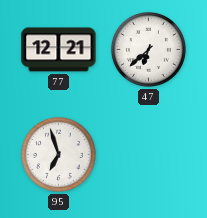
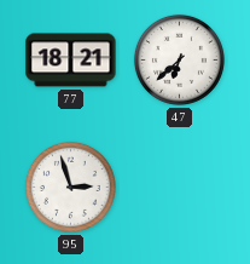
77: 12:21 -> 18:21 (71, 61)
95: 6:57 -> 2:57 (70, 186)
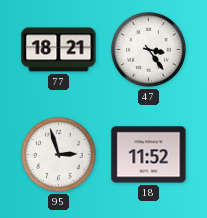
47: 6:38 -> 3:24 (148, 49)
18: none -> 11:52 (149, 155)
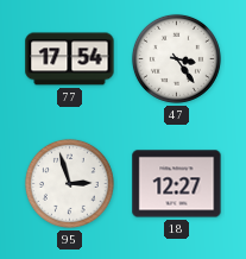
77: 18:21 -> 17:54 (70, 59)
18: 11:52 -> 12:27 (177, 184)
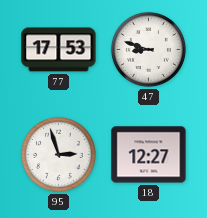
77: 17:54 -> 17:53 (59, 50)
47: 3:24 -> 8:48 (148, 49)
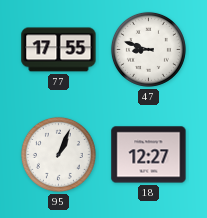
77: 17:53 -> 17:55 (59, 50)
95: 2:57 -> 1:04 (58, 154)
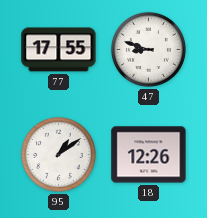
95: 1:04 -> 1:09 (58, 154)
18: 12:27 -> 12:26 (149, 155)
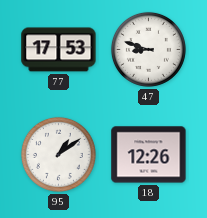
77: 17:55 -> 17:53 (59, 50)
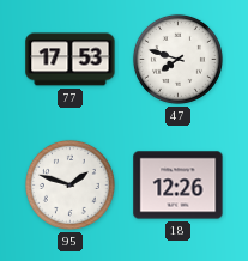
47: 8:48 -> 7:48 (177, 59)
95: 1:09 -> 1:48 (69, 184)
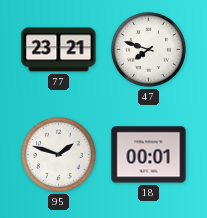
77: 17:53 -> 23:21 (59, 50)
18: 12:26 -> 00:01 (149, 155)
